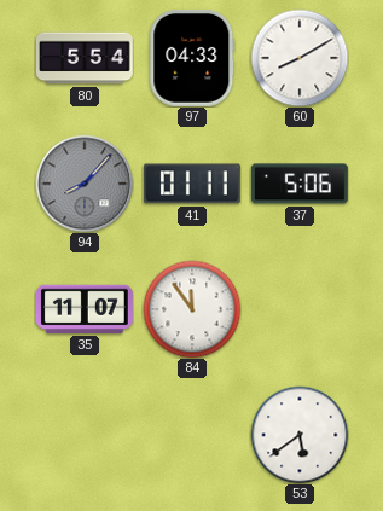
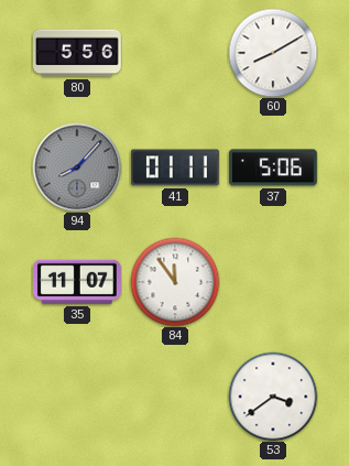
80: 5:54 -> 5:56 (78, 53)
97: 04:33 -> none (192, 58)
53: 5:39 -> 3:39 (273, 397)
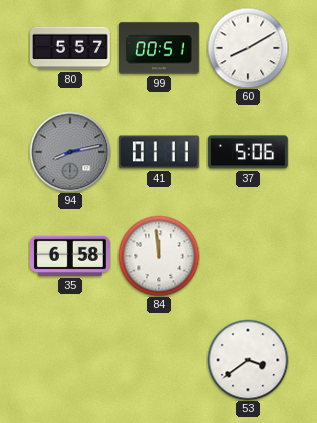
80: 5:56 -> 5:57 (71, 48)
99: none -> 00:51 (160, 48)
94: 8:07 -> 8:13 (70, 152)
35: 11:07 -> 6:58 (70, 256)
84: 11:54 -> 11:59 (159, 256)
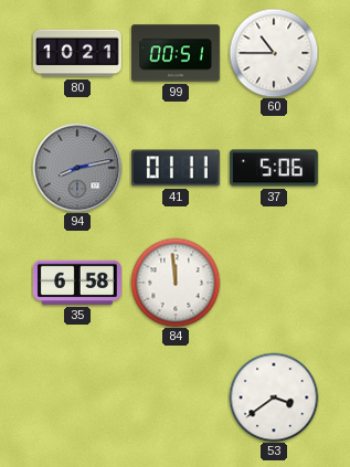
80: 5:57 -> 10:21 (78, 53)
60: 8:10 -> 10:45 (274, 53)
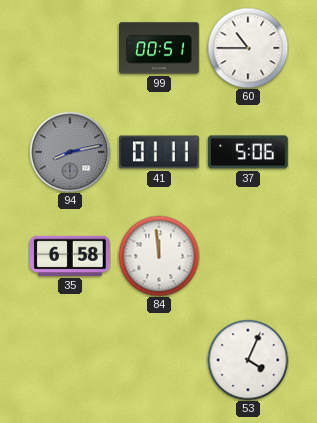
80: 10:21 -> none (78, 53)
53: 3:39 -> 4:04 (248, 360)
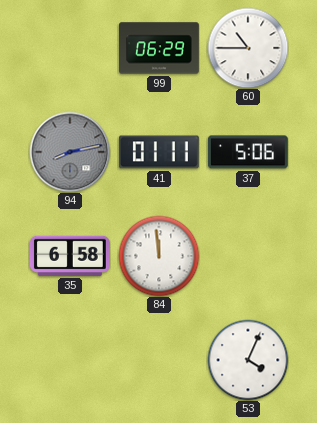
99: 00:51 -> 06:29 (160, 48)
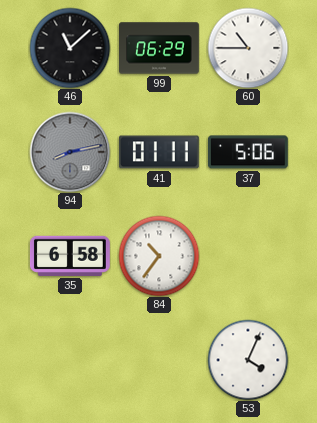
46: none -> 11:08 (70, 48)
84: 11:59 -> 10:36 (159, 256)
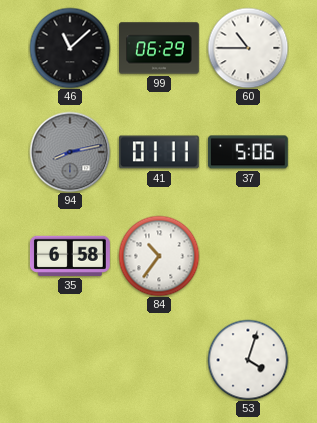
53: 4:04 -> 4:03 (248, 360)
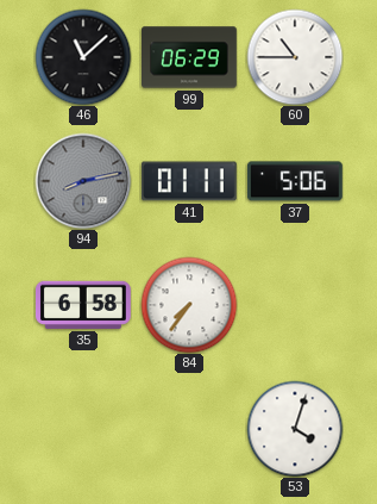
84: 10:36 -> 7:36 (189, 305)
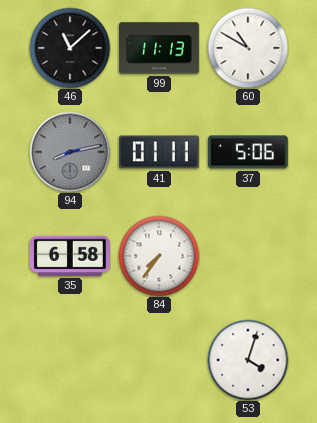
99: 06:29 -> 11:13 (160, 48)
60: 10:45 -> 10:50 (248, 48)
